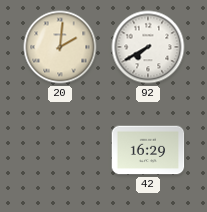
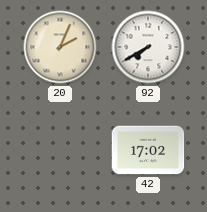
20: 2:01 -> 2:04 (60, 47)
42: 16:29 -> 17:02 (148, 150)
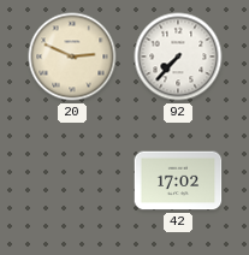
20: 2:04 -> 2:49 (72, 57)
92: 7:40 -> 7:37 (178, 57)
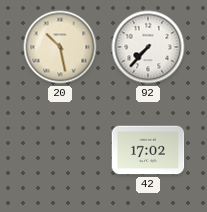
20: 2:49 -> 10:28 (60, 47)
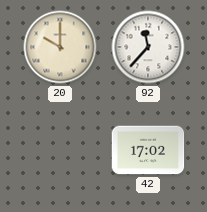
20: 10:28 -> 10:00 (60, 47)
92: 7:37 -> 11:37 (148, 47)
